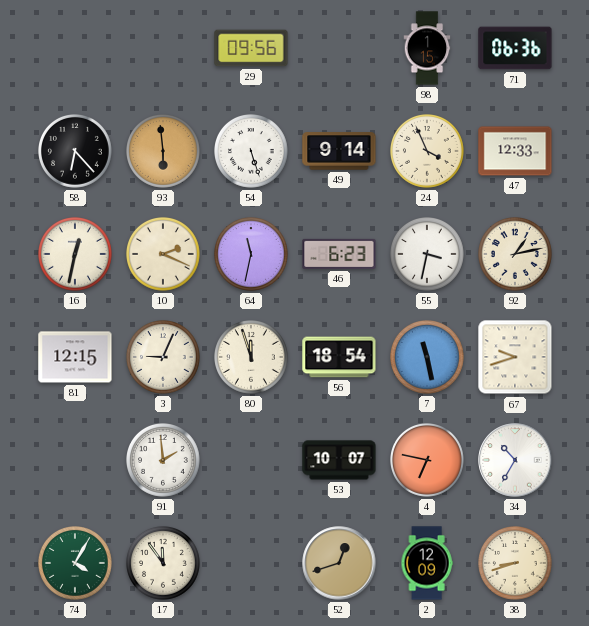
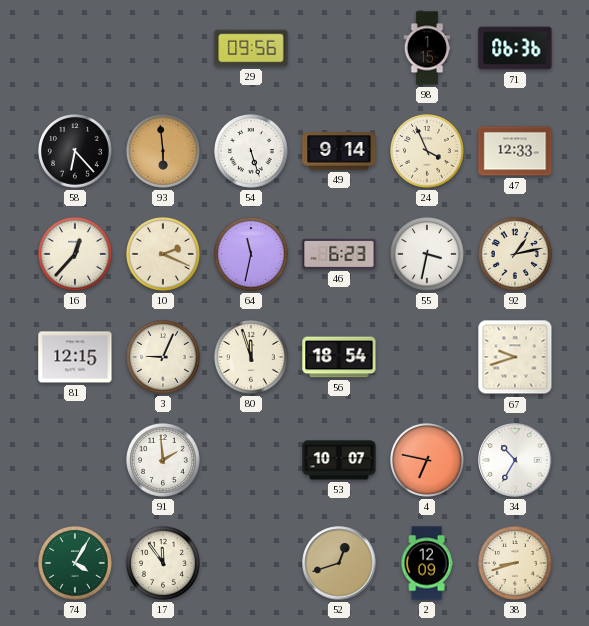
16: 12:32 -> 12:37 (76, 255)
7: 11:28 -> none (428, 358)
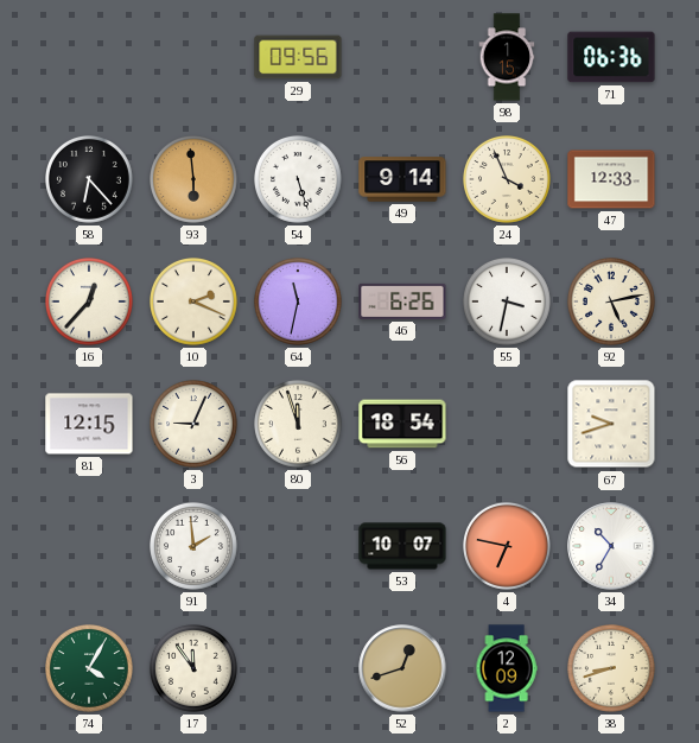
46: 6:23 -> 6:26 (402, 301)
92: 1:13 -> 5:13 (612, 303)
